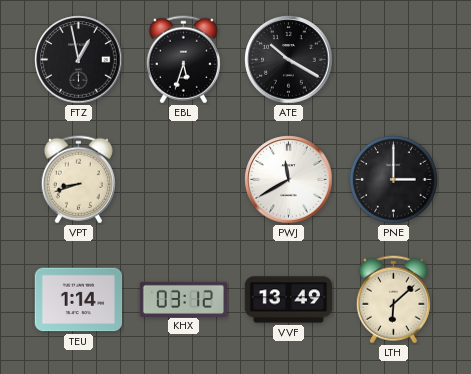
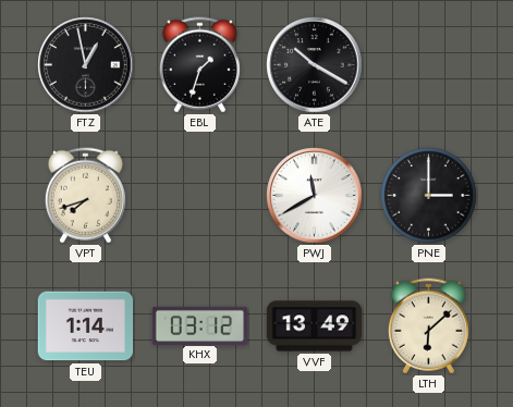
EBL: 5:33 -> 1:33 (199, 65)
VPT: 8:42 -> 7:42 (85, 196)
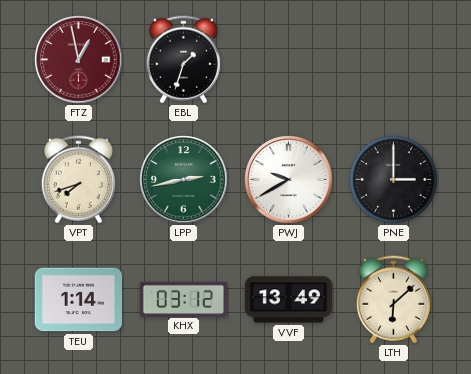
FTZ dial: black -> burgundy (79, 60)
ATE: 10:20 -> none (315, 65)
LPP: none -> 2:43 (184, 180)
PWJ: 11:40 -> 9:40 (289, 180)
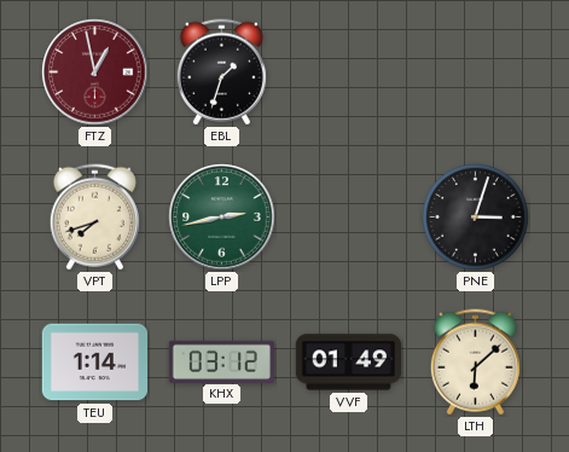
PWJ: 9:40 -> none (289, 180)
PNE: 3:00 -> 3:03 (476, 218)
VVF: 13:49 -> 01:49 (349, 363)
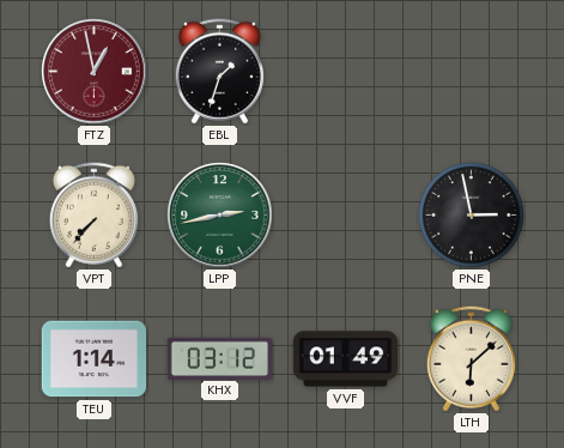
VPT: 7:42 -> 7:37 (93, 216)
PNE: 3:03 -> 2:58 (472, 216)
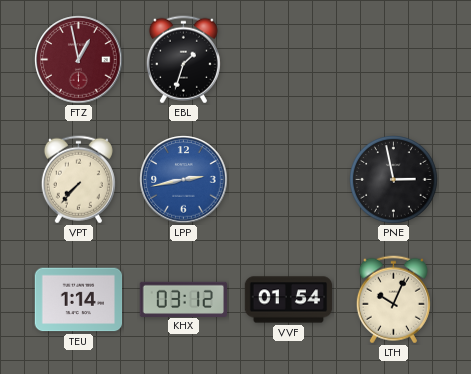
LPP dial: green -> blue (184, 180)
VVF: 01:49 -> 01:54 (289, 300)
LTH: 6:08 -> 10:04 (393, 300)
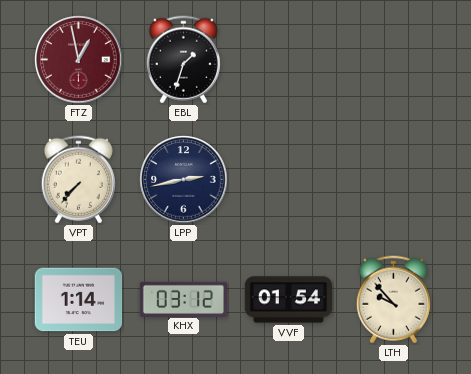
LPP dial: blue -> navy (184, 180)
PNE: 2:58 -> none (394, 180)
LTH: 10:04 -> 9:53 (393, 300)
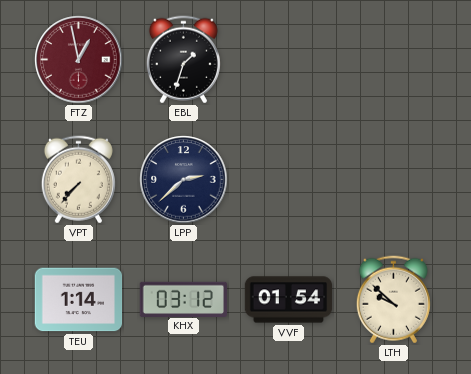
LPP: 2:43 -> 2:38 (184, 180)
LTH: 9:53 -> 9:52 (393, 300)
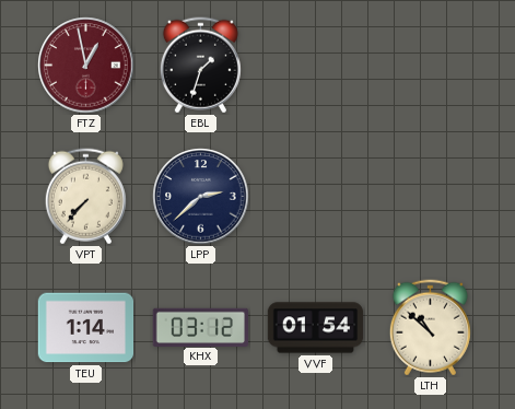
LTH: 9:52 -> 10:52 (430, 328)
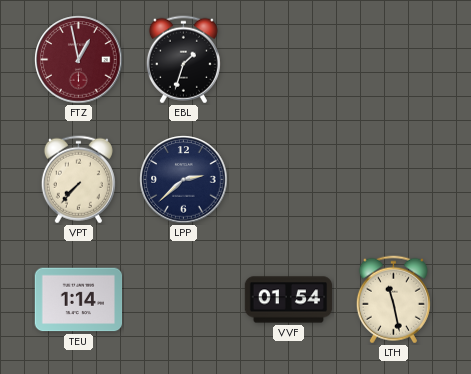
KHX: 03:12 -> none (201, 327)
LTH: 10:52 -> 11:28 (393, 300)
